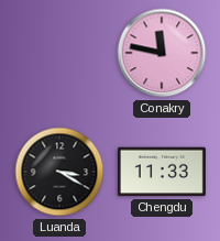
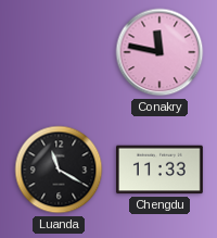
Luanda: 3:20 -> 11:20 (59, 170)
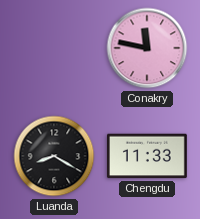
Luanda: 11:20 -> 8:20 (54, 156)
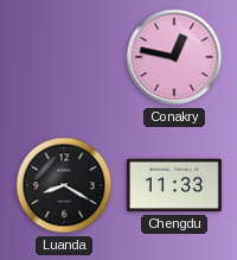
Conakry: 11:47 -> 12:47 (174, 57)
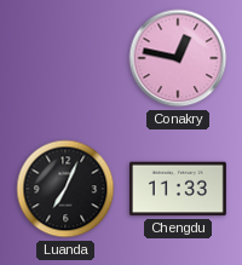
Luanda: 8:20 -> 7:04 (65, 189)
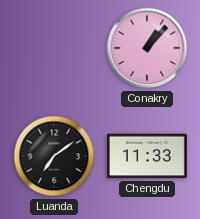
Conakry: 12:47 -> 1:07 (147, 48)
Luanda: 7:04 -> 7:09 (54, 156)
